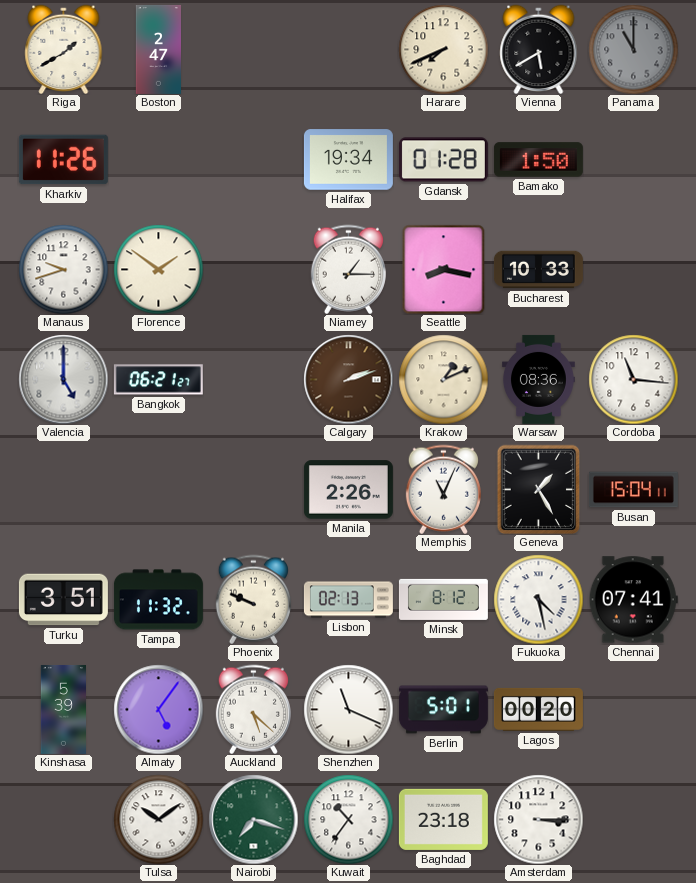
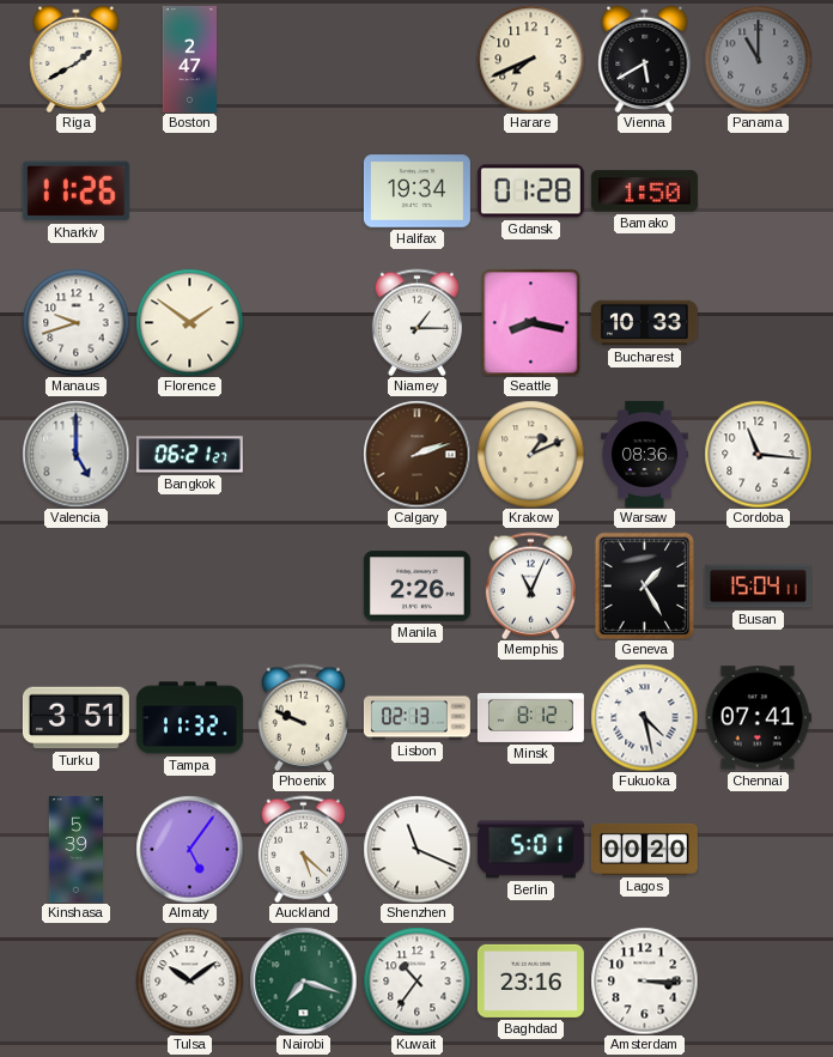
Baghdad: 23:18 -> 23:16 (530, 980)
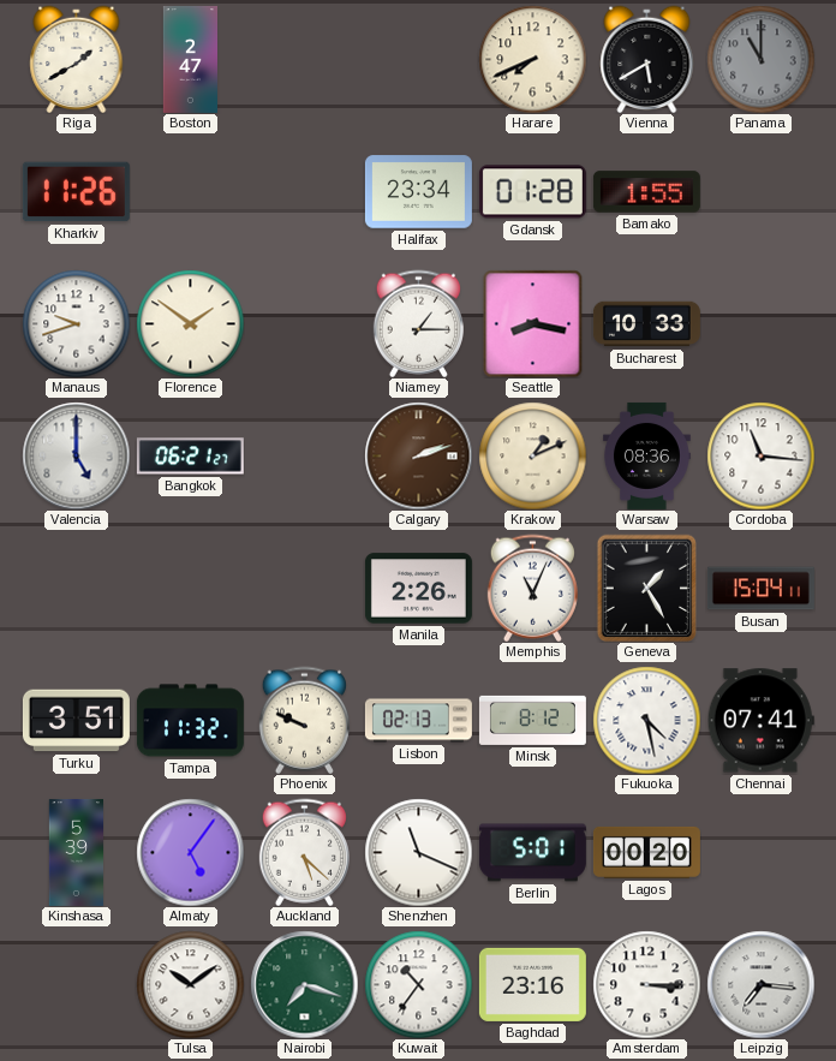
Halifax: 19:34 -> 23:34 (418, 192)
Bamako: 1:50 -> 1:55 (646, 192)
Leipzig: none -> 7:16 (760, 984)
